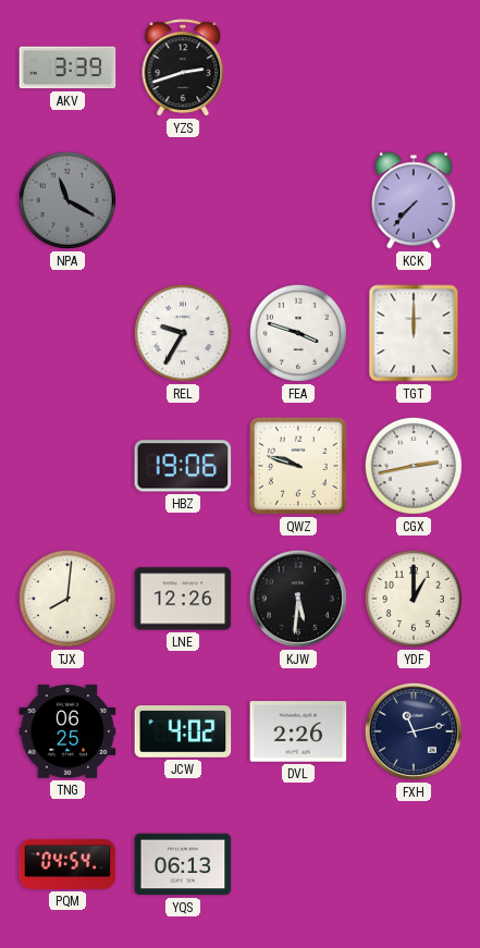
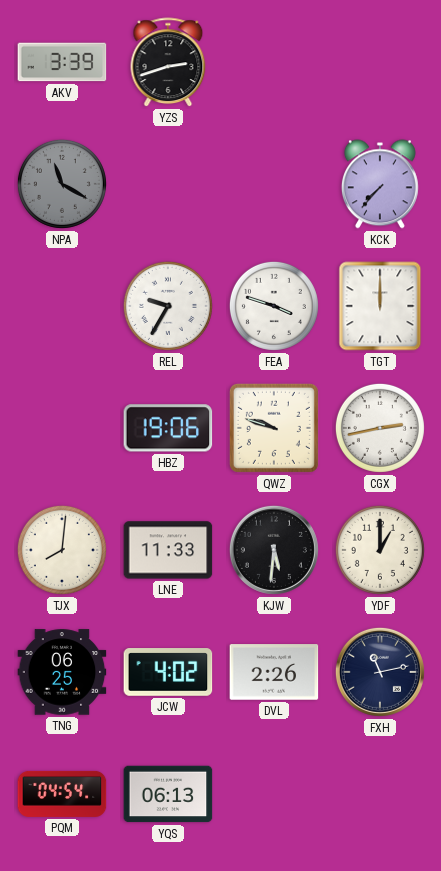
LNE: 12:26 -> 11:33 (168, 550)
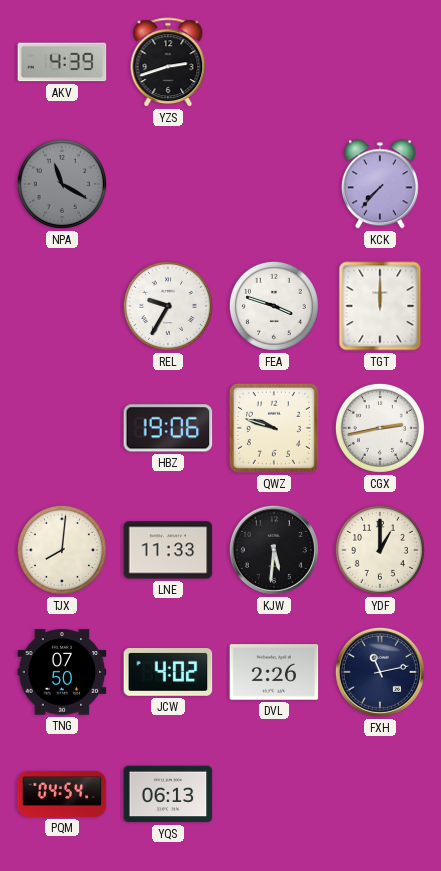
AKV: 3:39 -> 4:39 (62, 62)
TNG: 06:25 -> 07:50 (62, 672)
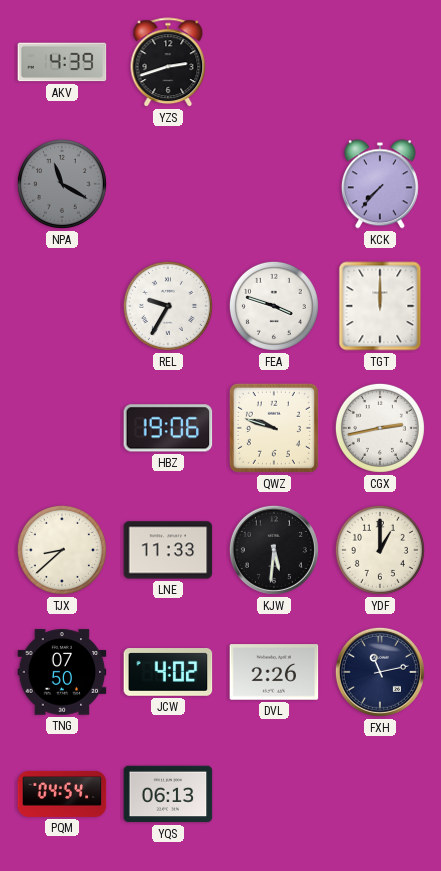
TJX: 8:01 -> 8:38 (62, 550)
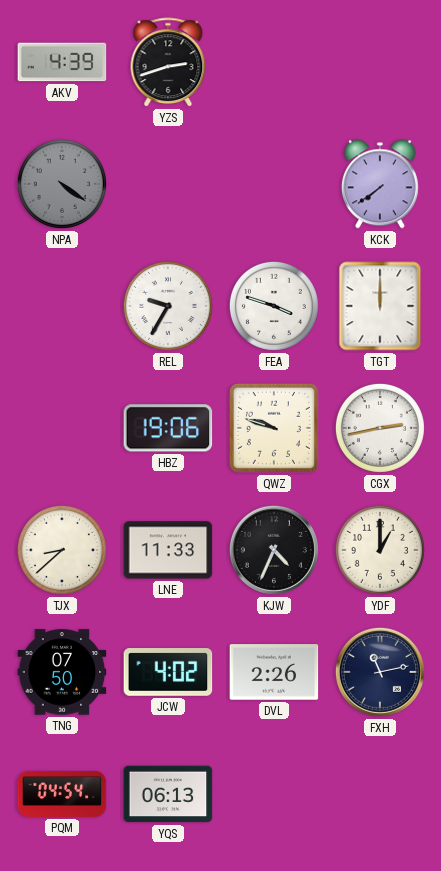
NPA: 11:20 -> 4:21 (62, 184)
KCK: 7:37 -> 7:39 (380, 184)
KJW: 5:31 -> 4:34 (274, 550)
